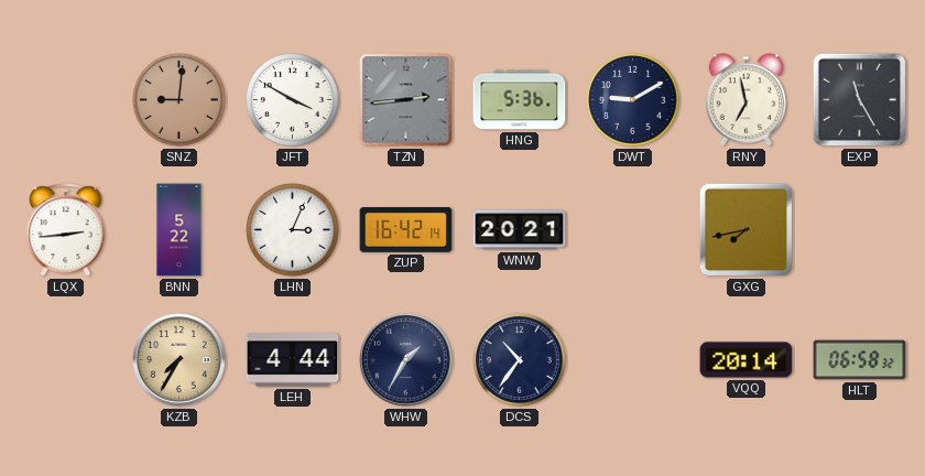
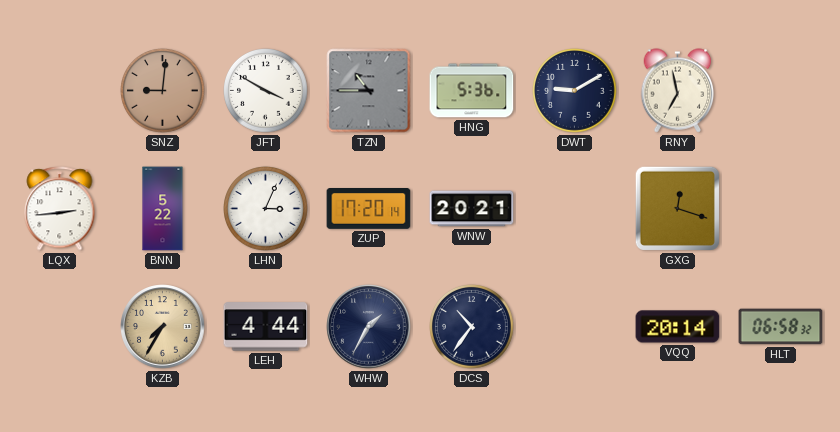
TZN: 2:44 -> 10:45 (369, 91)
EXP: 11:25 -> none (859, 99)
ZUP: 16:42 -> 17:20 (369, 209)
GXG: 7:43 -> 12:18 (677, 208)
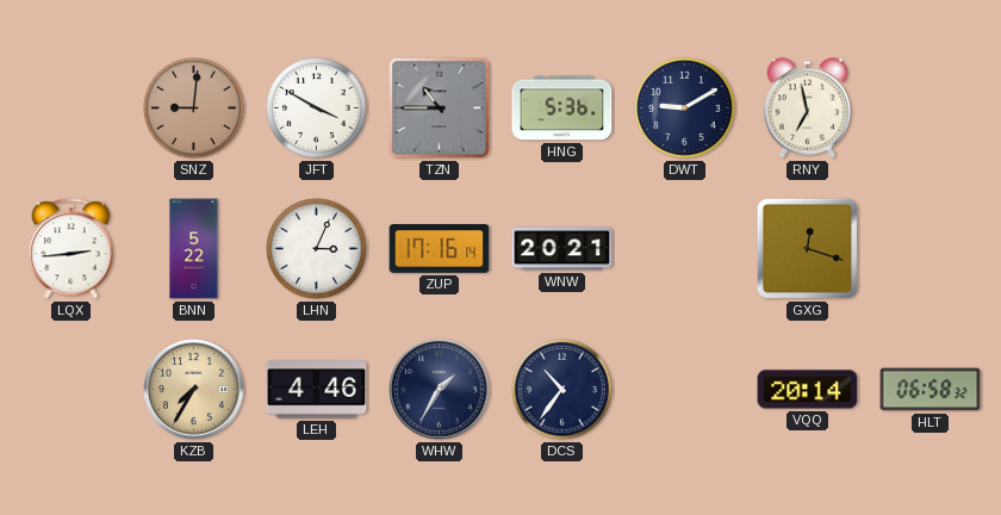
ZUP: 17:20 -> 17:16 (440, 249)
LEH: 4:44 -> 4:46 (317, 390)
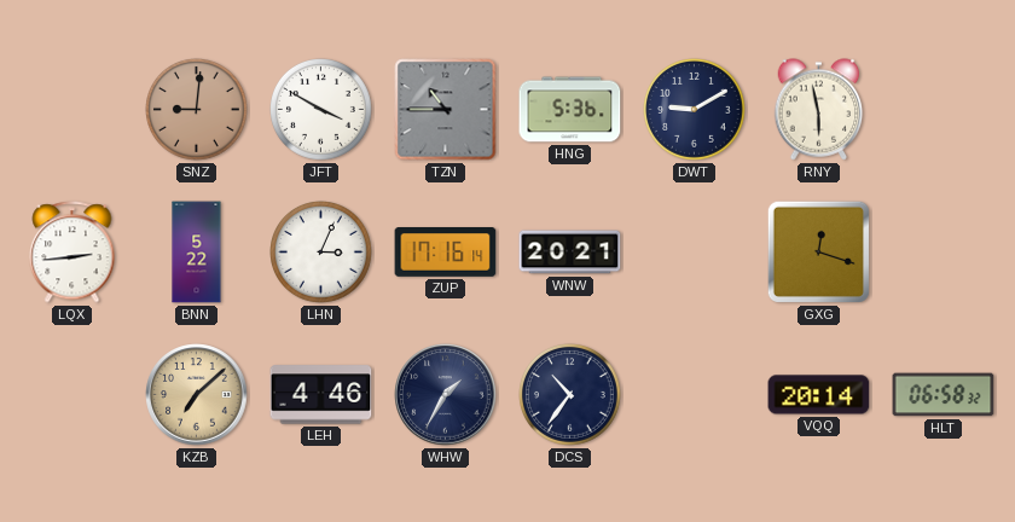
RNY: 6:58 -> 5:58 (819, 110)
KZB: 7:35 -> 7:08 (197, 395)
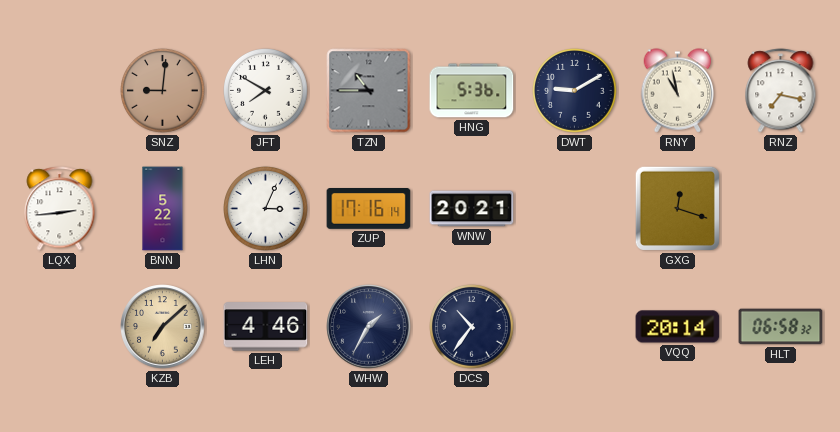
JFT: 3:50 -> 7:50 (266, 91)
RNY: 5:58 -> 10:58 (678, 91)
RNZ: none -> 7:17 (781, 91)
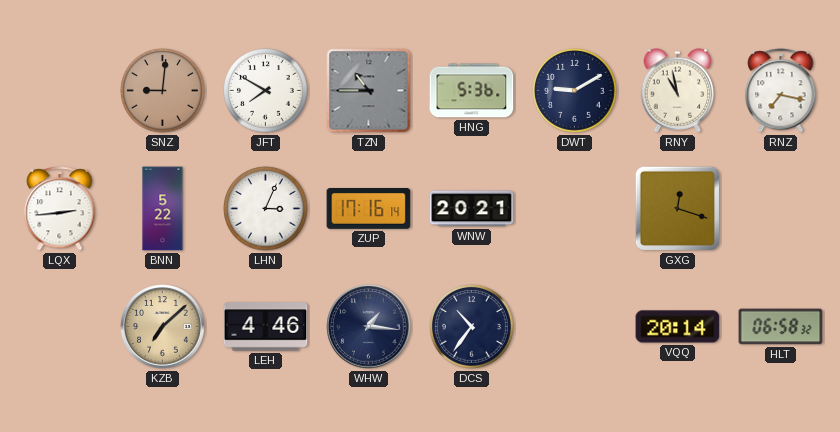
WHW: 1:35 -> 1:16 (369, 327)
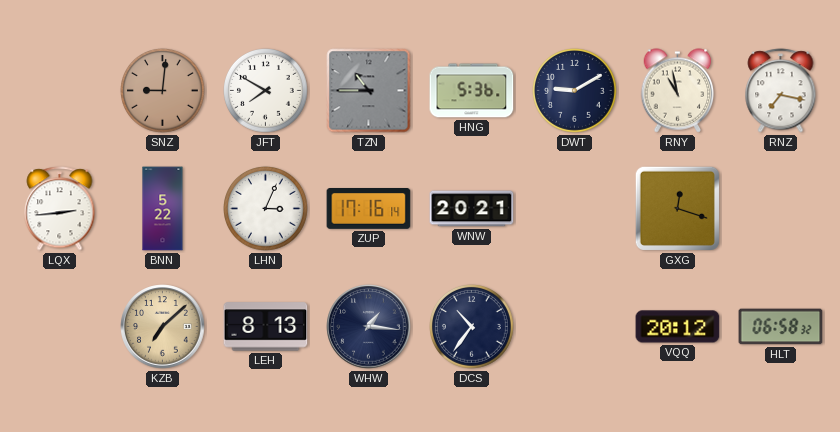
LEH: 4:46 -> 8:13 (266, 327)
VQQ: 20:14 -> 20:12 (678, 327)
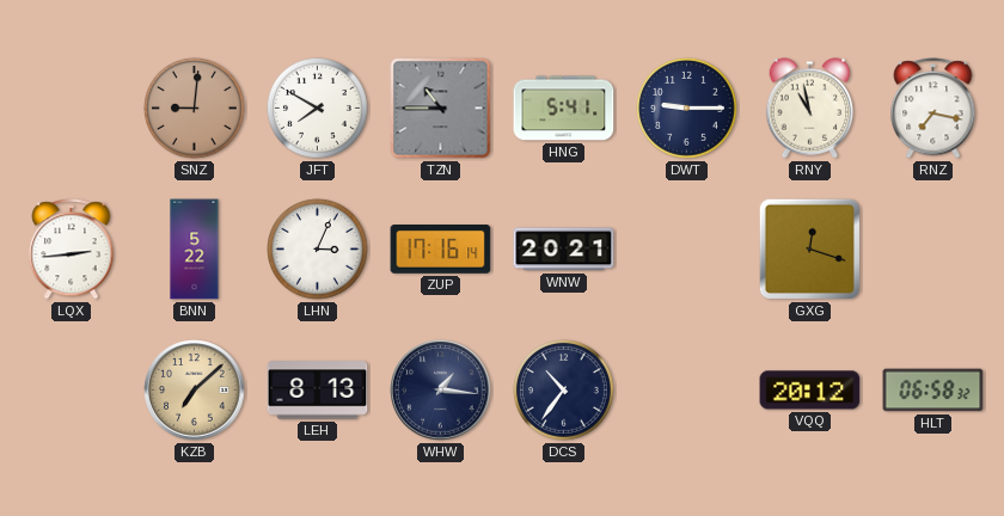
HNG: 5:36 -> 5:41 (564, 109)
DWT: 9:10 -> 9:15 (687, 109)
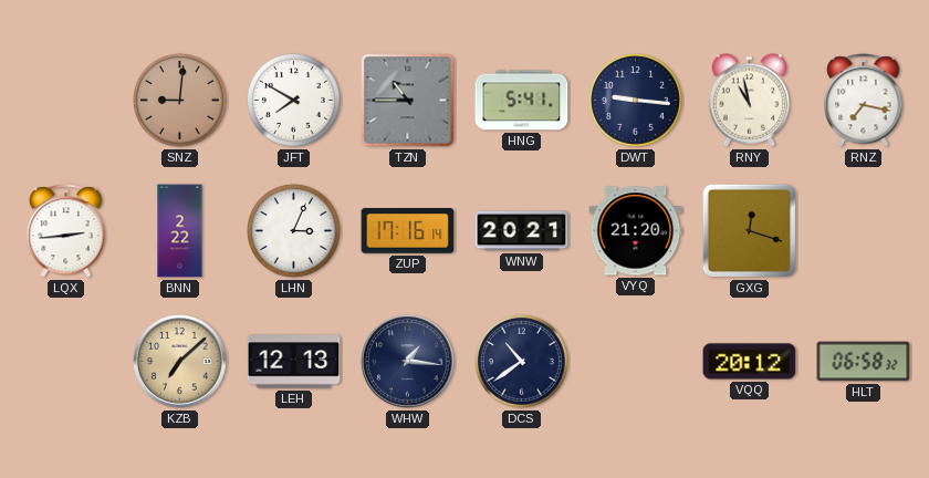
DWT: 9:15 -> 9:16 (636, 101)
BNN: 5:22 -> 2:22 (180, 231)
VYQ: none -> 21:20 (636, 231)
LEH: 8:13 -> 12:13 (294, 362)
DCS: 10:36 -> 10:39 (522, 362)
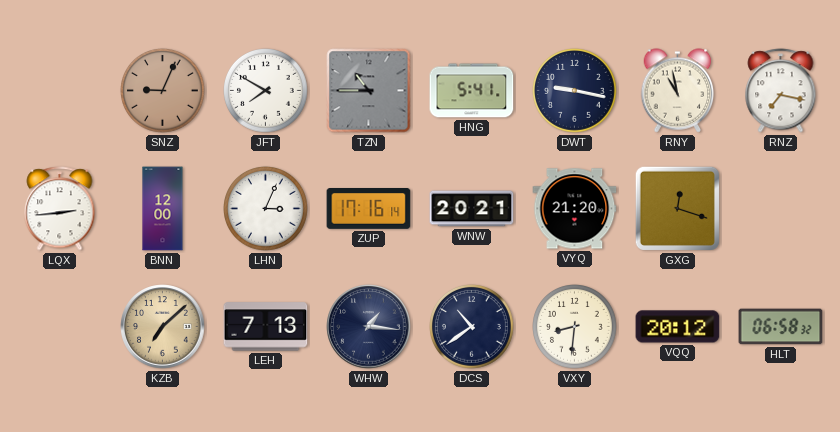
SNZ: 9:01 -> 9:04 (163, 91)
DWT: 9:16 -> 9:17 (575, 91)
BNN: 2:22 -> 12:00 (163, 209)
LEH: 12:13 -> 7:13 (266, 327)
VXY: none -> 8:31 (575, 327)
